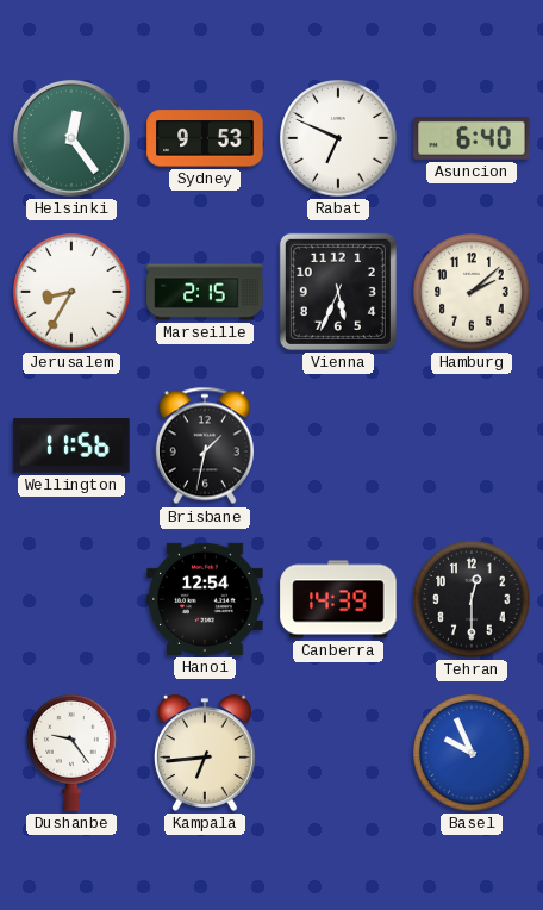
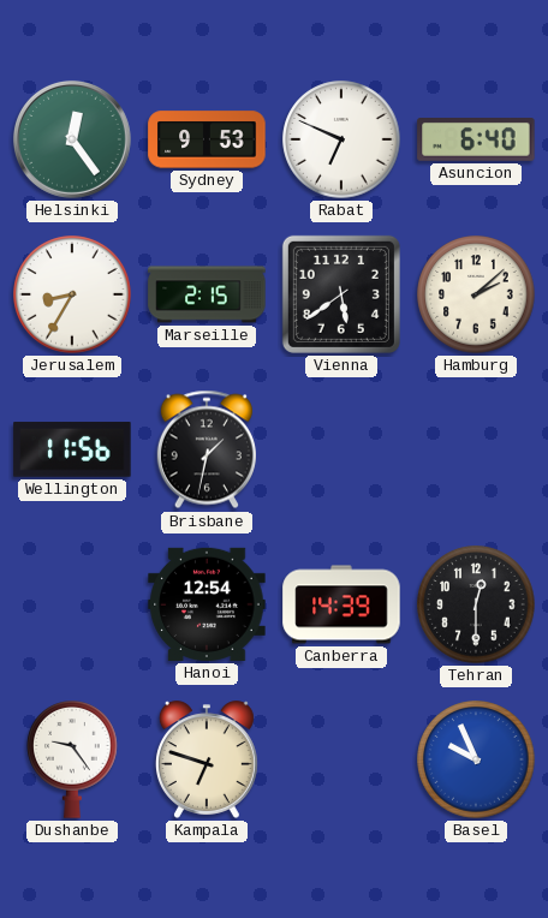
Vienna: 5:34 -> 5:39 (341, 294)
Kampala: 6:44 -> 6:48 (207, 759)
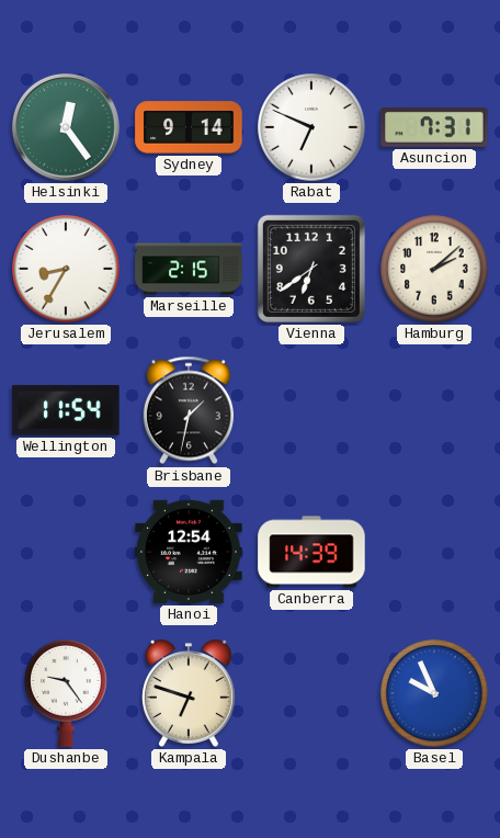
Sydney: 9:53 -> 9:14 (189, 127)
Asuncion: 6:40 -> 7:31 (434, 128)
Vienna: 5:39 -> 6:39 (311, 269)
Wellington: 11:56 -> 11:54 (66, 410)
Tehran: 12:30 -> none (476, 604)
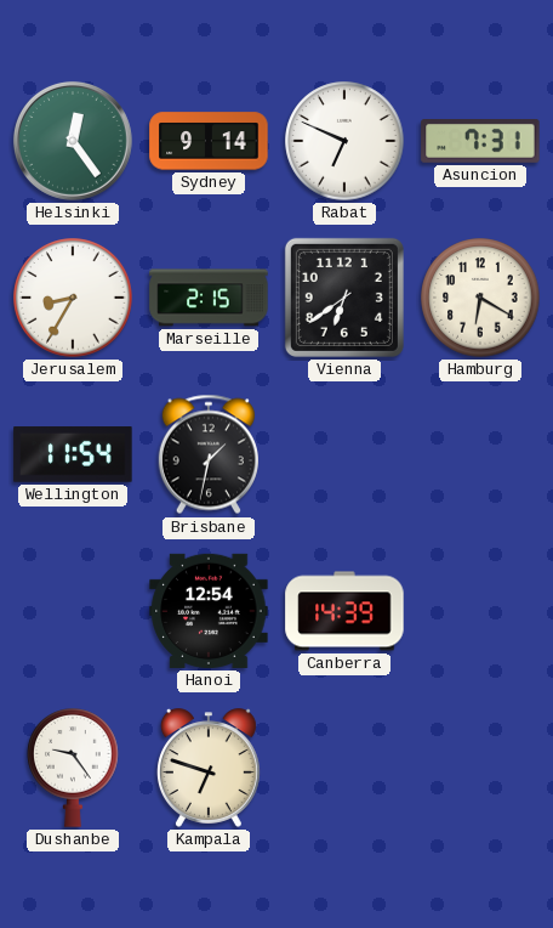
Hamburg: 2:08 -> 6:20 (480, 298)
Basel: 9:56 -> none (434, 693)
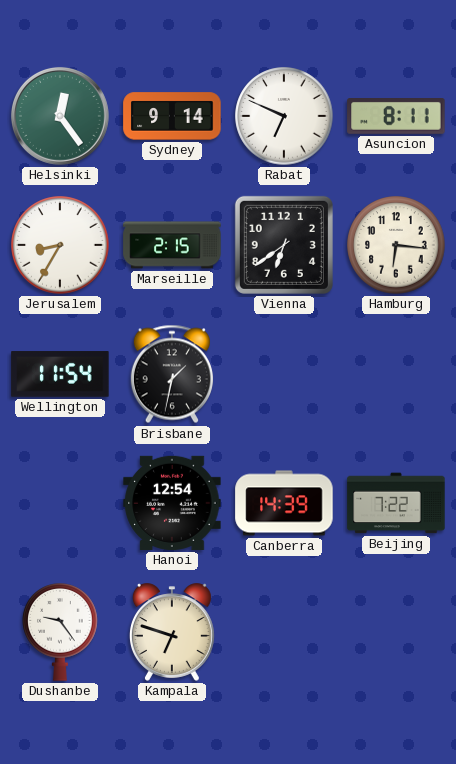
Asuncion: 7:31 -> 8:11 (396, 117)
Hamburg: 6:20 -> 6:16 (396, 245)
Beijing: none -> 7:22 (396, 503)
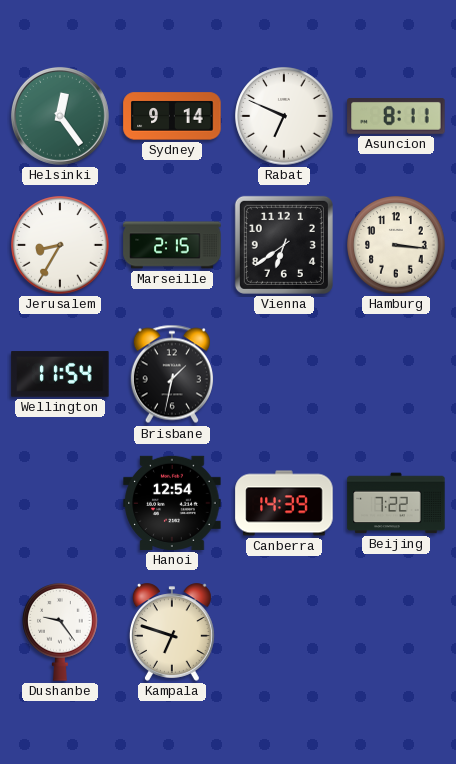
Hamburg: 6:16 -> 3:16 (396, 245)
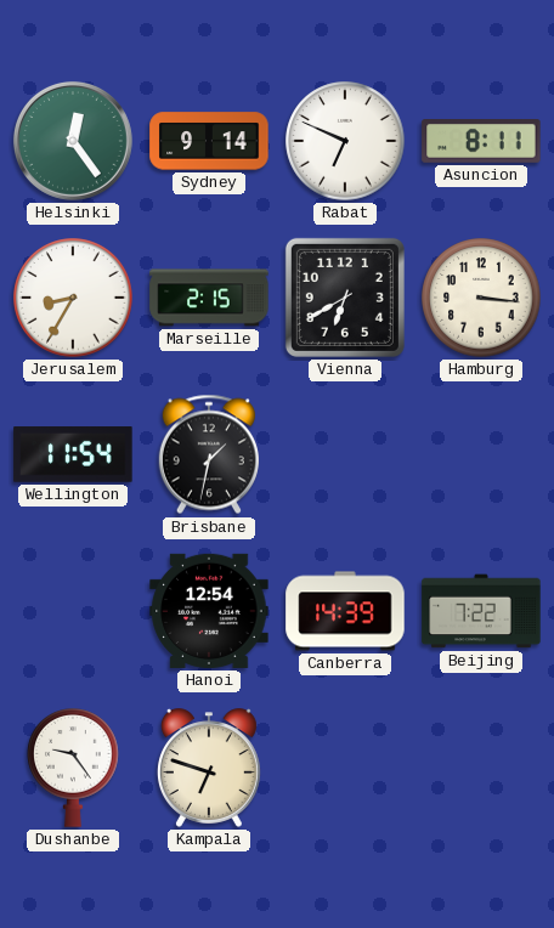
Vienna: 6:39 -> 6:40 (345, 298)
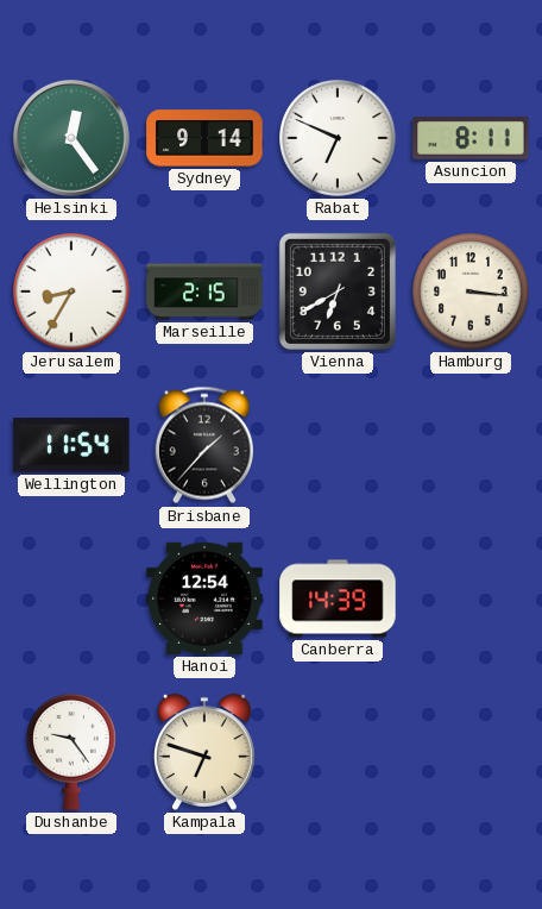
Brisbane: 1:32 -> 1:37 (204, 445)
Beijing: 7:22 -> none (481, 611)
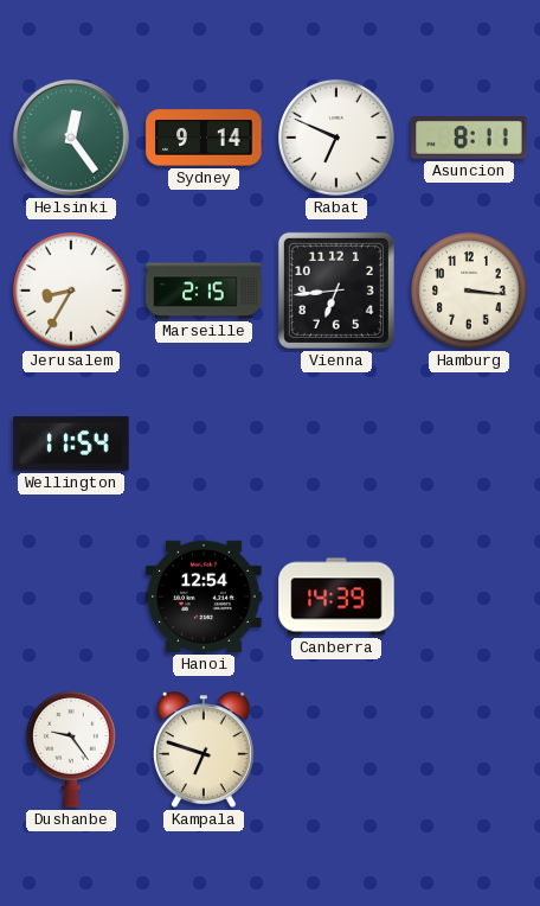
Vienna: 6:40 -> 6:44 (336, 291)
Brisbane: 1:37 -> none (204, 445)
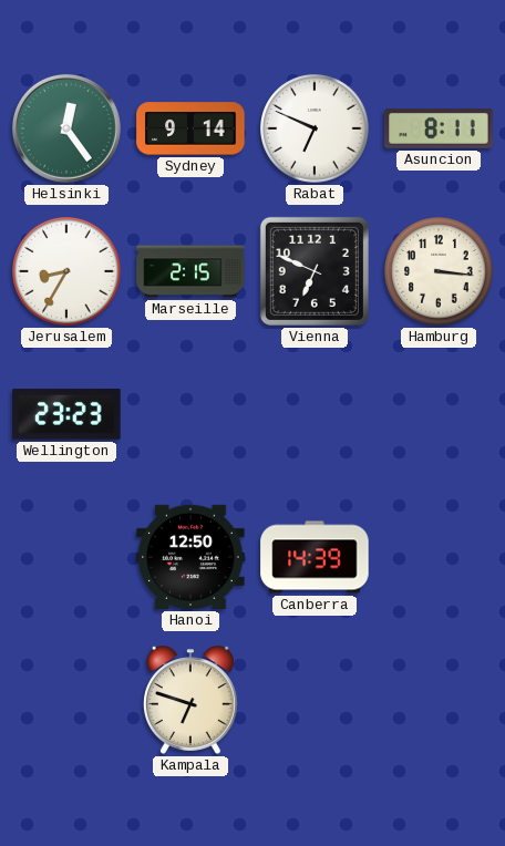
Vienna: 6:44 -> 6:49 (315, 271)
Wellington: 11:54 -> 23:23 (66, 414)
Hanoi: 12:54 -> 12:50 (190, 557)
Dushanbe: 9:24 -> none (71, 749)
